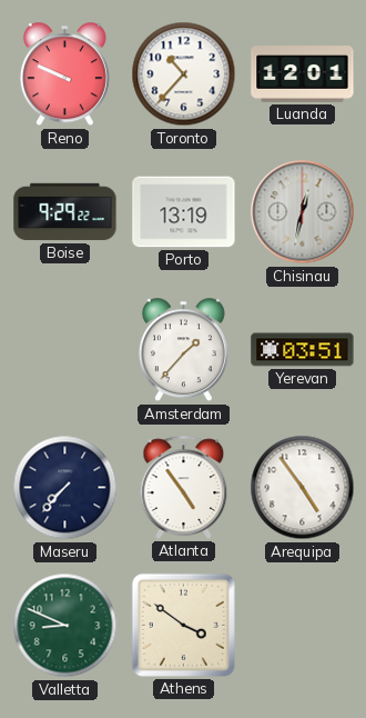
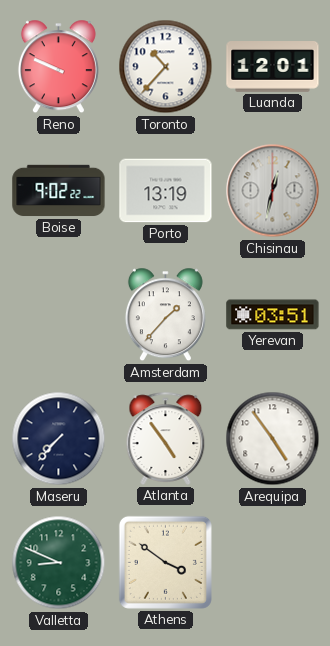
Boise: 9:29 -> 9:02 (59, 191)
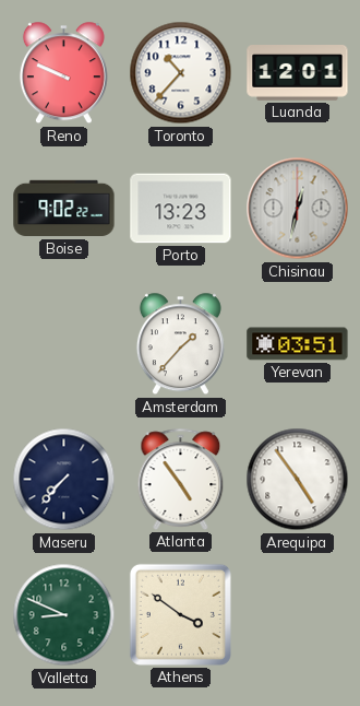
Porto: 13:19 -> 13:23 (181, 209)
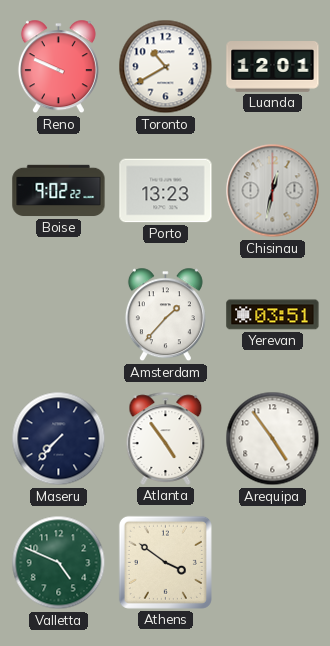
Toronto: 10:37 -> 10:40 (166, 67)
Valletta: 8:49 -> 4:49 (59, 563)
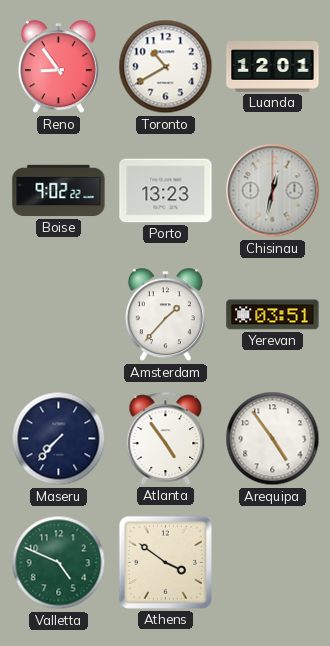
Reno: 9:49 -> 8:54 (58, 67)
